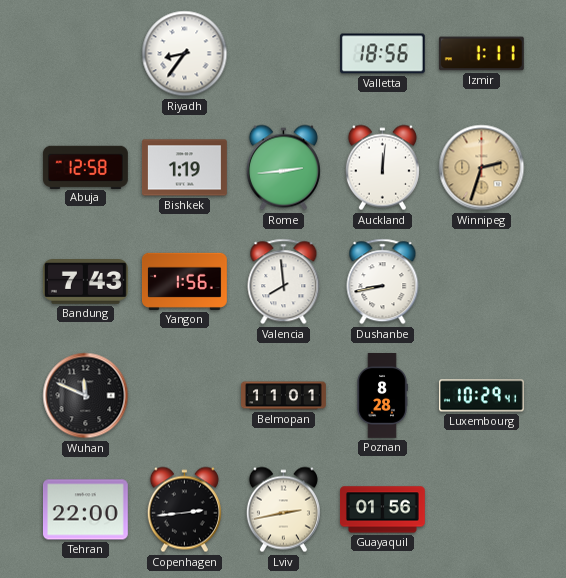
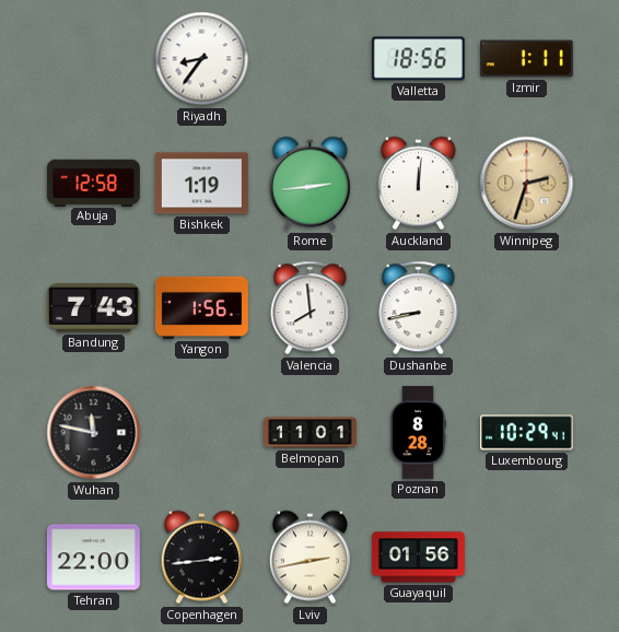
Wuhan: 11:49 -> 11:47 (94, 433)
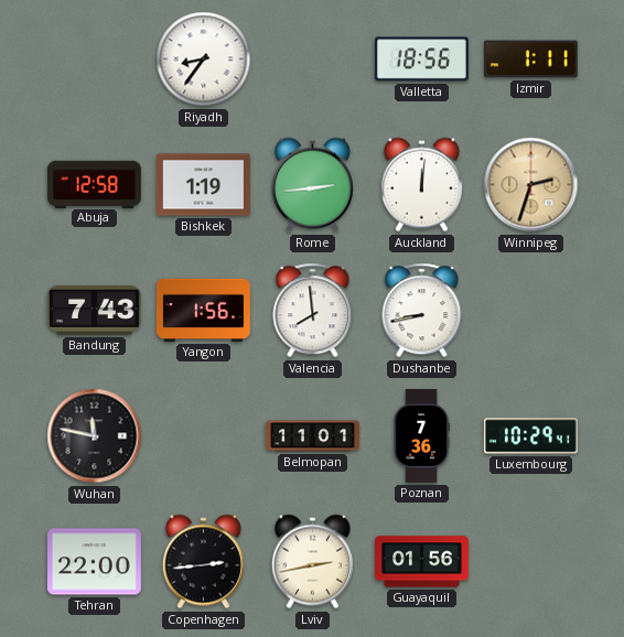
Poznan: 8:28 -> 7:36 (421, 436)
